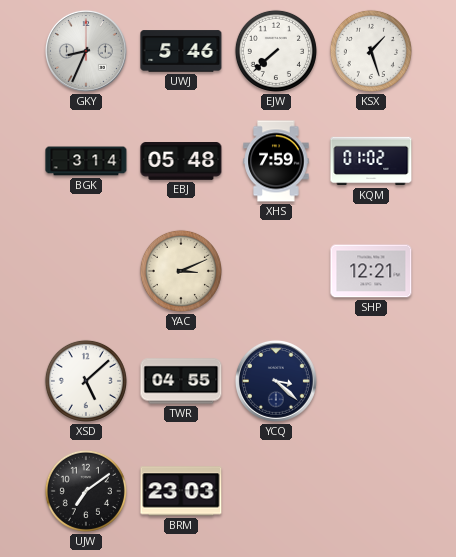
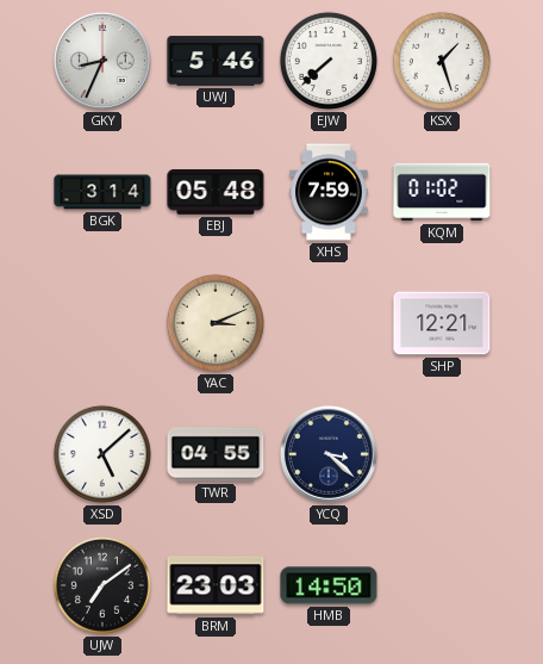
HMB: none -> 14:50 (329, 585)
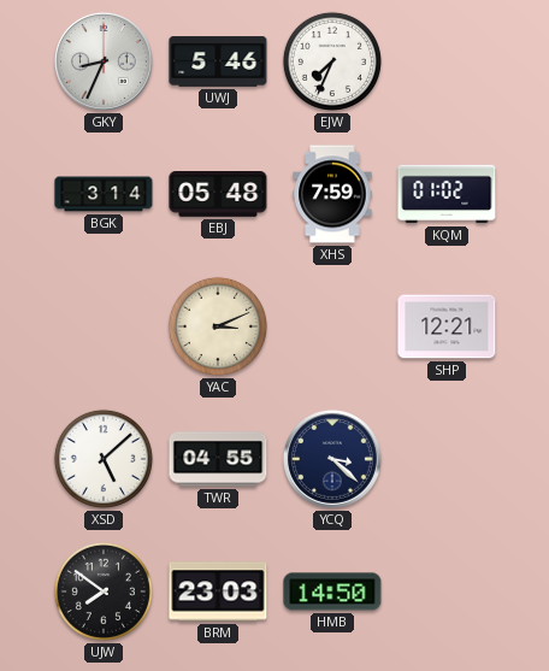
EJW: 7:38 -> 7:34 (332, 61)
KSX: 1:27 -> none (442, 61)
UJW: 7:09 -> 7:51 (104, 591)
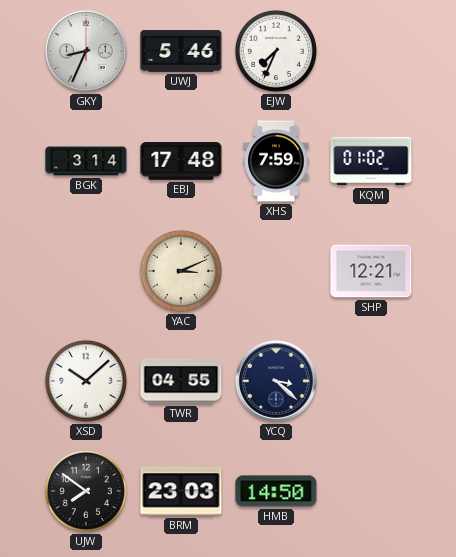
EBJ: 05:48 -> 17:48 (181, 162)
XSD: 5:08 -> 10:08 (86, 381)
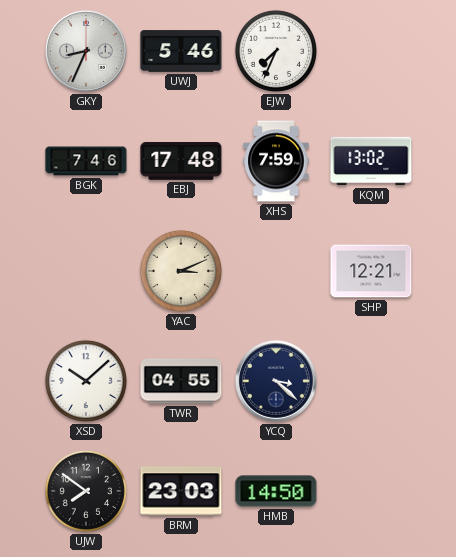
BGK: 3:14 -> 7:46 (86, 161)
KQM: 01:02 -> 13:02 (371, 161)
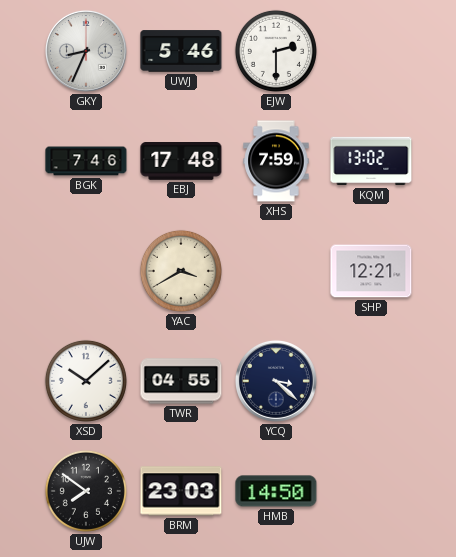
EJW: 7:34 -> 2:30 (276, 51)
YAC: 3:11 -> 3:40 (181, 271)
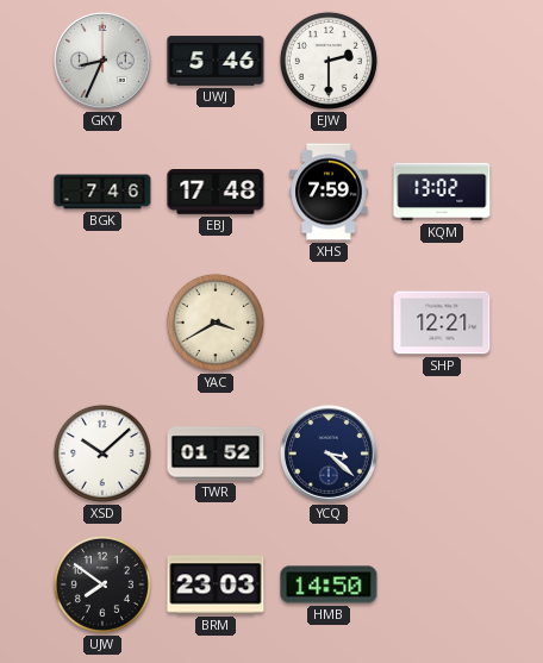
TWR: 04:55 -> 01:52 (216, 454)
